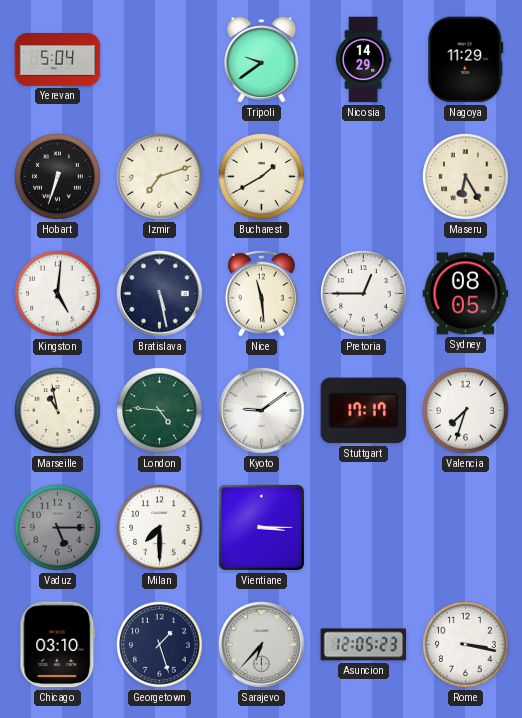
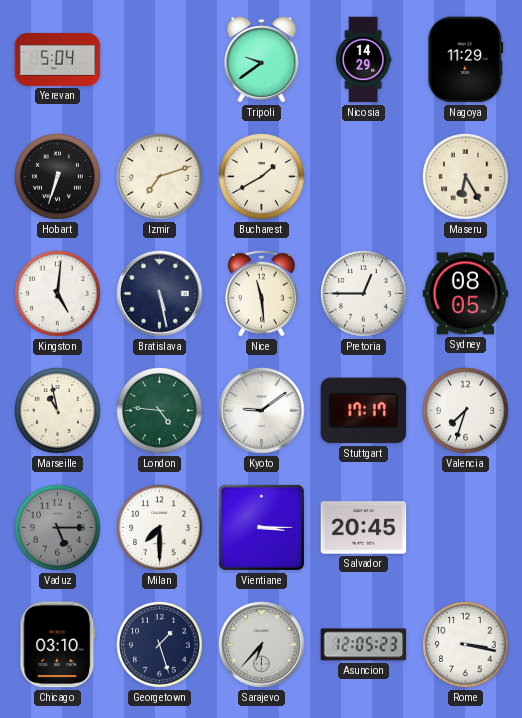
Salvador: none -> 20:45 (364, 528)
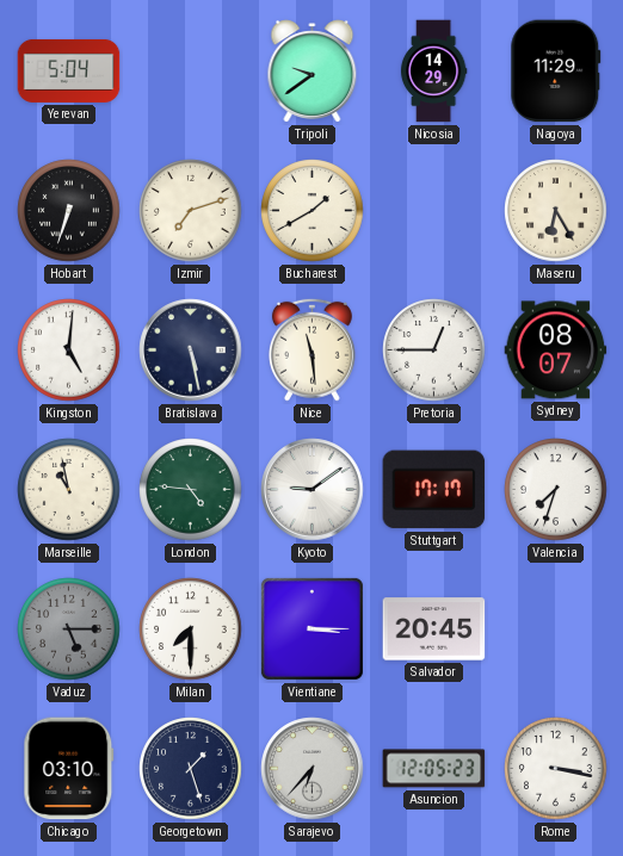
Sydney: 08:05 -> 08:07 (556, 351)
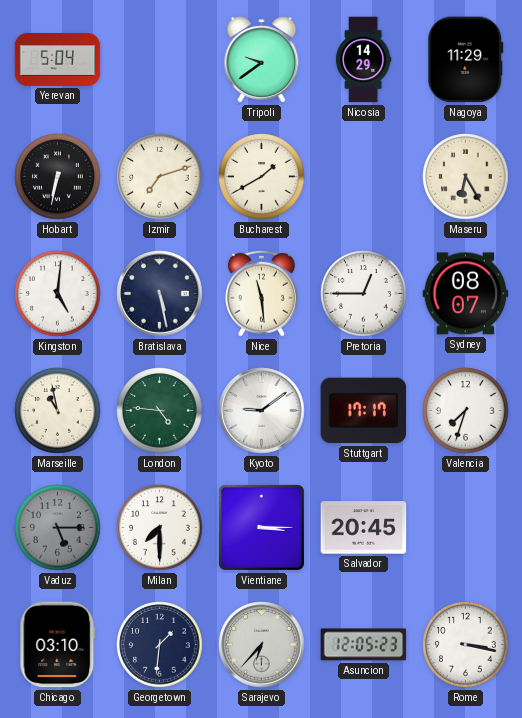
Hobart: 6:33 -> 6:32 (58, 177)
Georgetown: 1:27 -> 1:31 (160, 645)
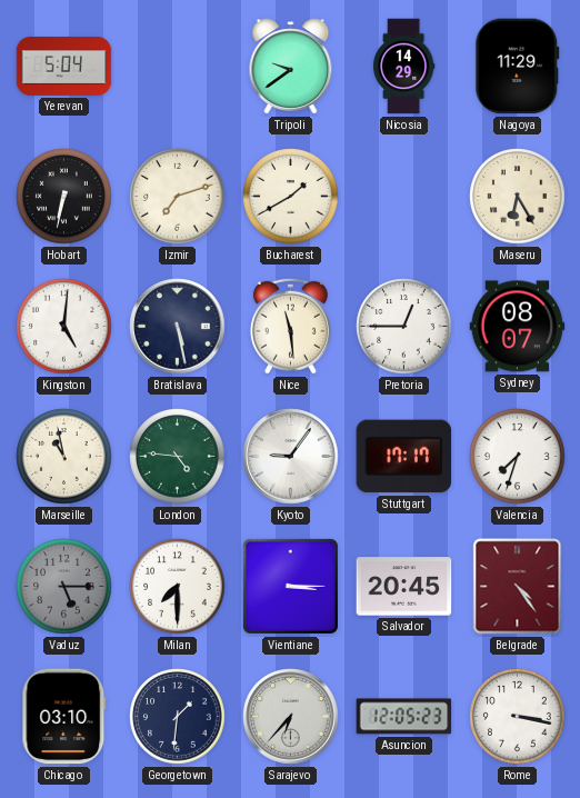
Kyoto: 9:09 -> 9:06 (291, 457)
Belgrade: none -> 4:24 (518, 587)
